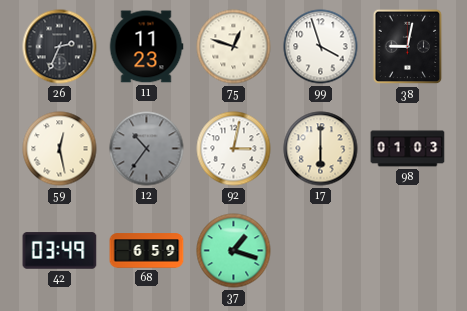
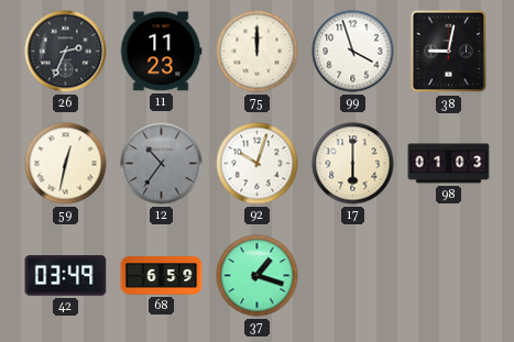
75: 12:48 -> 12:00 (258, 52)
59: 12:28 -> 12:32 (66, 164)
92: 3:02 -> 10:03 (258, 164)
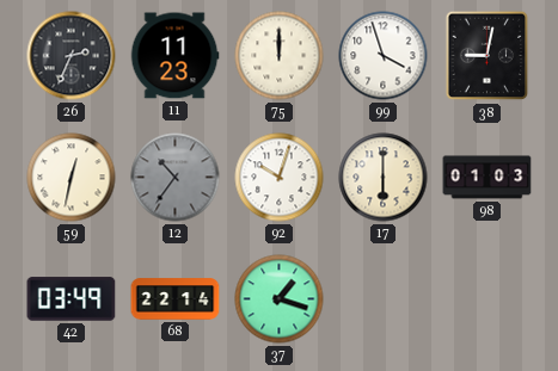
68: 6:59 -> 22:14 (176, 299)
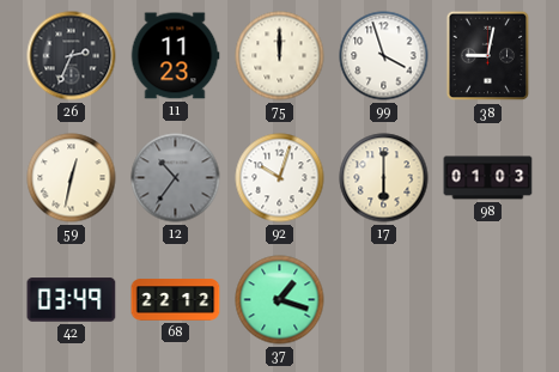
68: 22:14 -> 22:12 (176, 300)
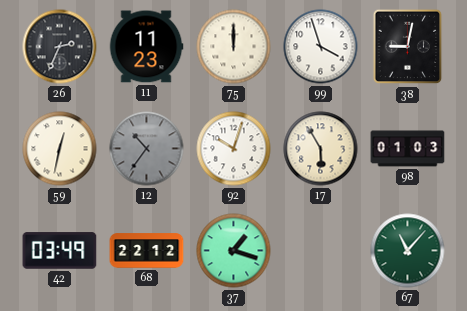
17: 6:00 -> 5:55 (321, 149)
67: none -> 11:07 (408, 251)
